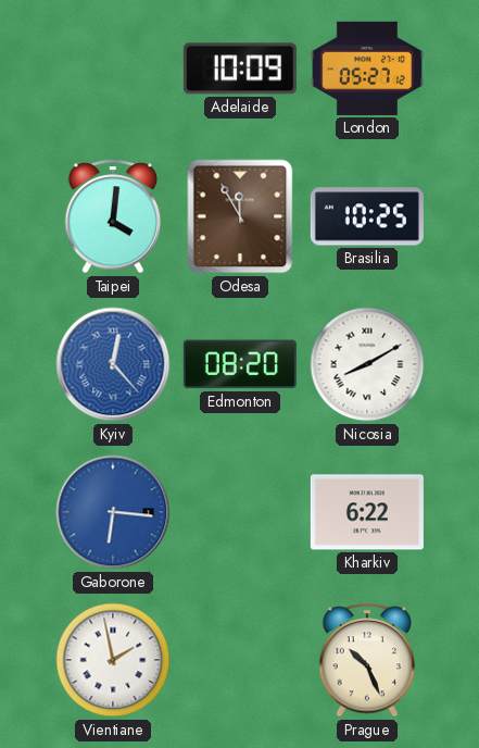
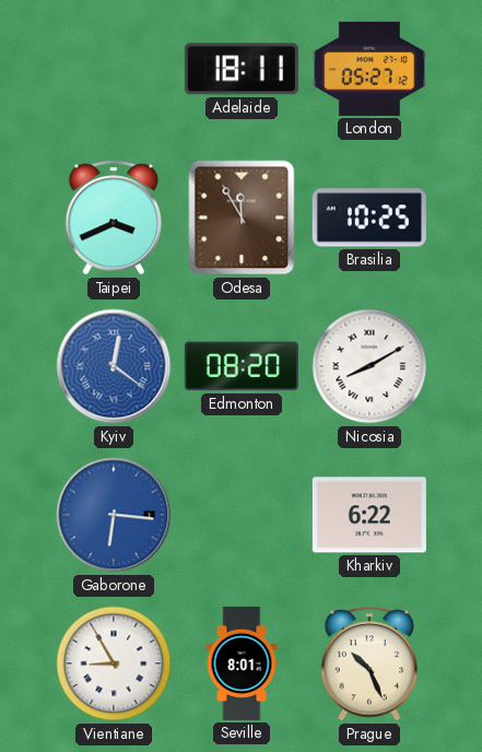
Adelaide: 10:09 -> 18:11 (242, 69)
Taipei: 4:01 -> 3:41 (114, 218)
Kyiv: 12:23 -> 12:21 (114, 366)
Vientiane: 1:58 -> 8:55 (114, 663)
Seville: none -> 8:01 (242, 663)
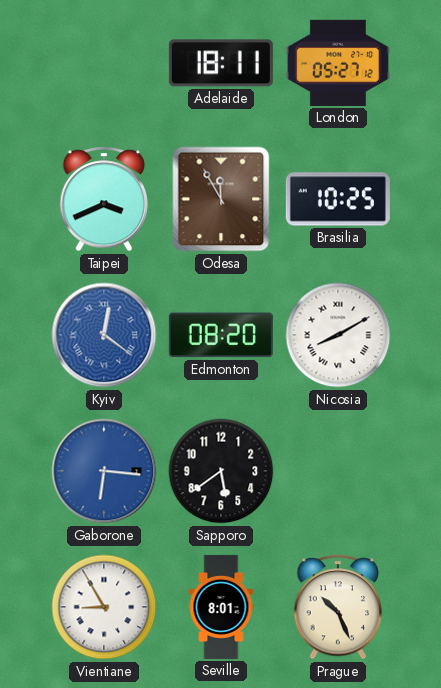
Sapporo: none -> 5:39 (221, 471)
Kharkiv: 6:22 -> none (369, 515)
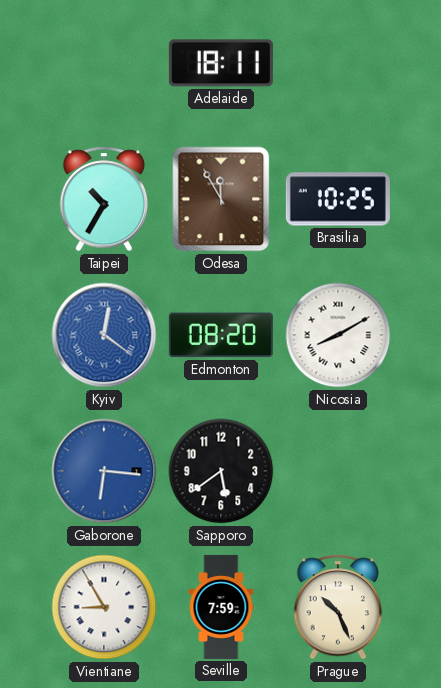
London: 05:27 -> none (338, 63)
Taipei: 3:41 -> 10:35 (104, 199)
Seville: 8:01 -> 7:59 (221, 607)
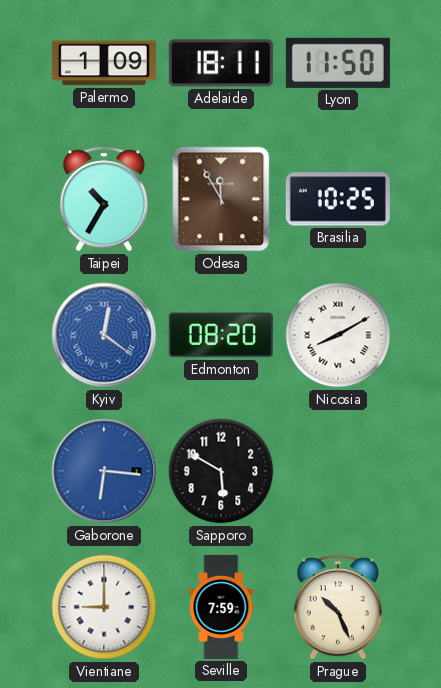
Palermo: none -> 1:09 (104, 63)
Lyon: none -> 11:50 (338, 63)
Sapporo: 5:39 -> 5:50 (221, 471)
Vientiane: 8:55 -> 9:00 (104, 607)
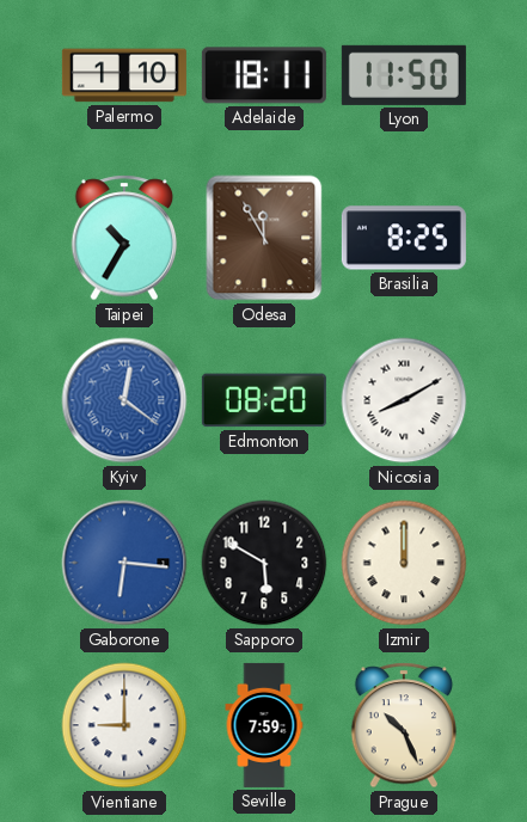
Palermo: 1:09 -> 1:10 (124, 75)
Brasilia: 10:25 -> 8:25 (404, 238)
Izmir: none -> 12:00 (404, 563)
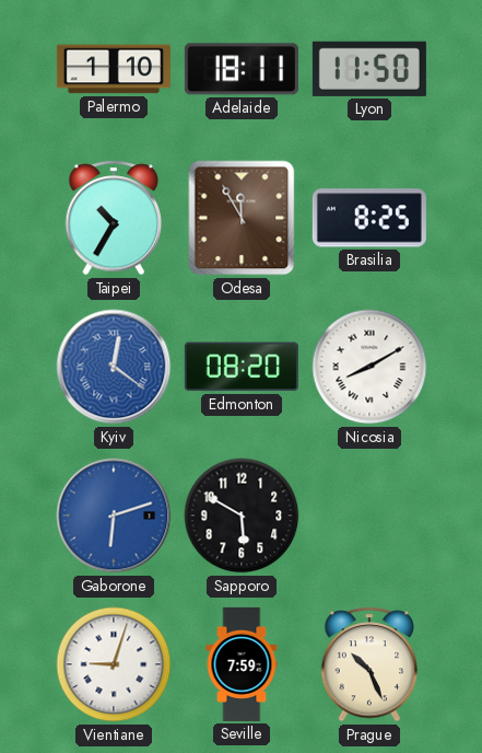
Gaborone: 6:16 -> 6:12 (114, 515)
Izmir: 12:00 -> none (404, 563)
Vientiane: 9:00 -> 9:03 (114, 664)
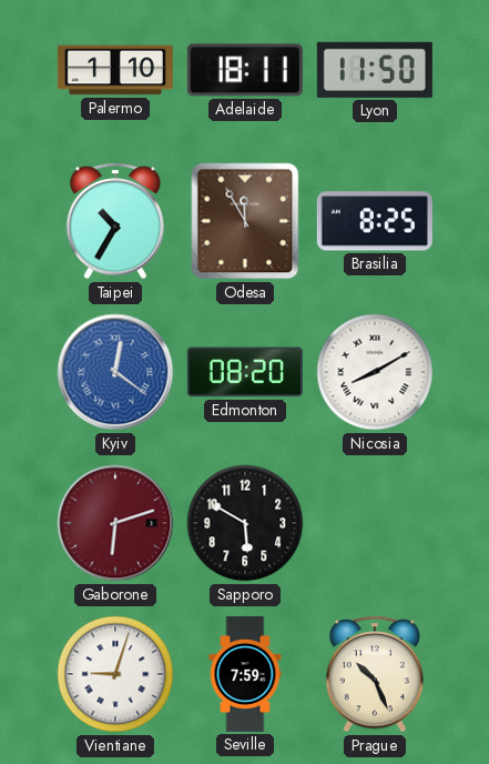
Gaborone dial: blue -> burgundy (115, 523)
